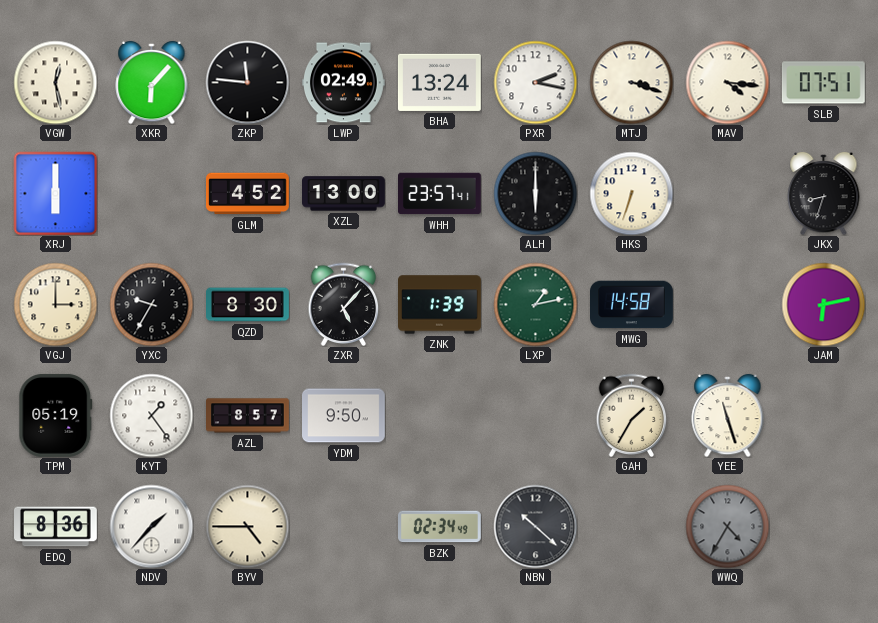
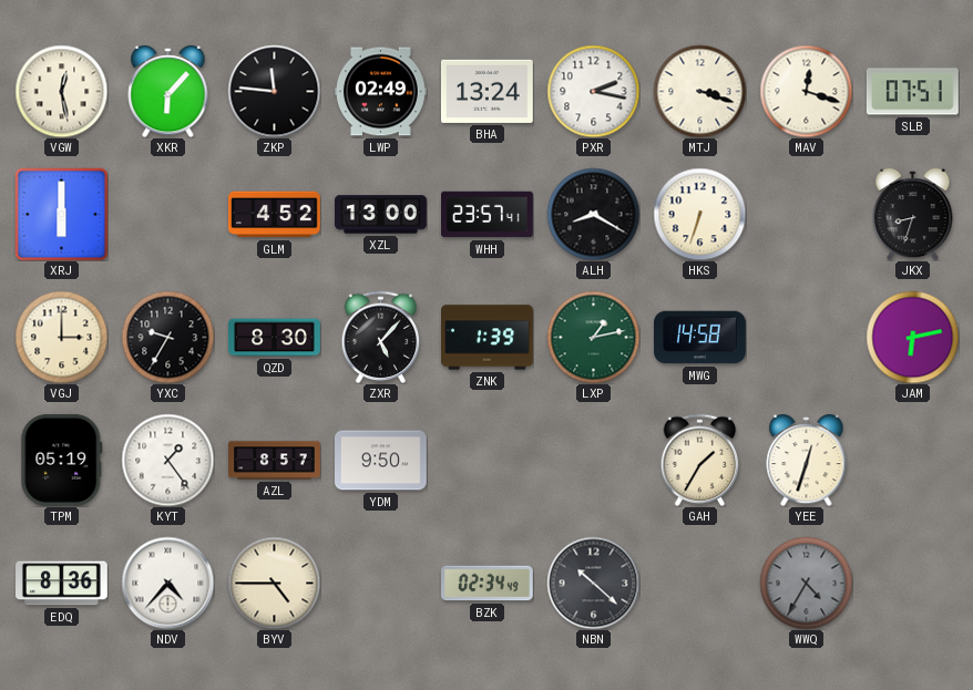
MAV: 4:16 -> 12:18 (806, 91)
ALH: 6:00 -> 8:20 (593, 214)
YEE: 11:27 -> 12:33 (807, 460)
NDV: 1:37 -> 4:37 (167, 583)
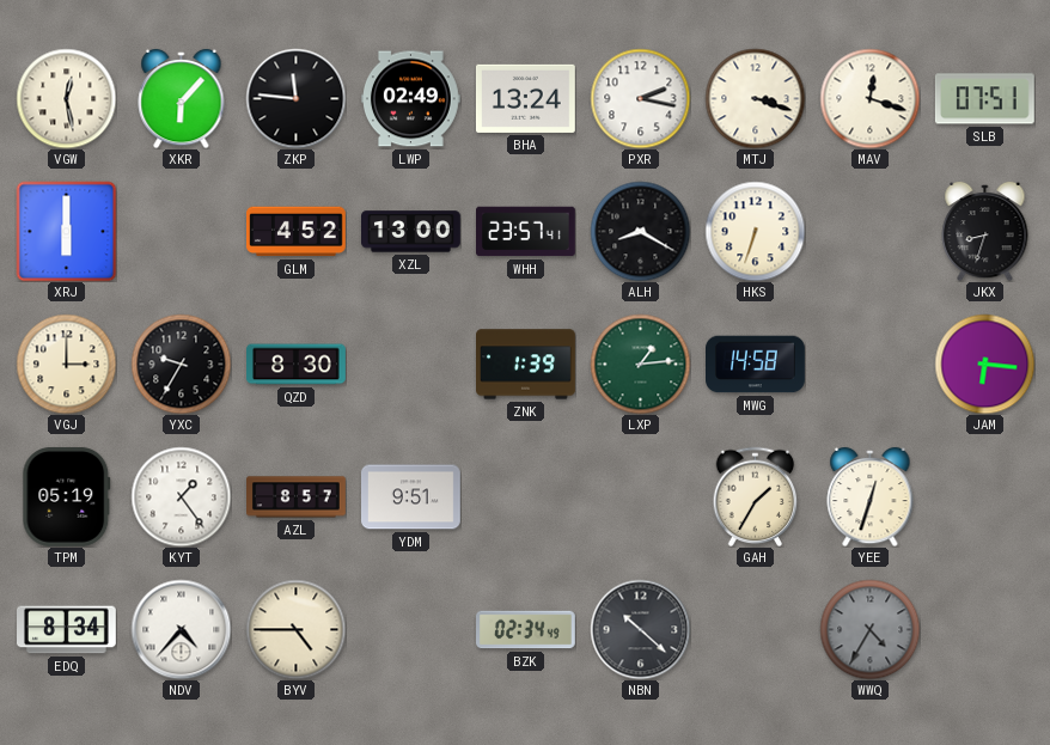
ZXR: 5:07 -> none (381, 337)
LXP: 1:13 -> 1:14 (640, 364)
JAM: 6:13 -> 6:16 (984, 364)
YDM: 9:50 -> 9:51 (411, 497)
EDQ: 8:36 -> 8:34 (67, 630)
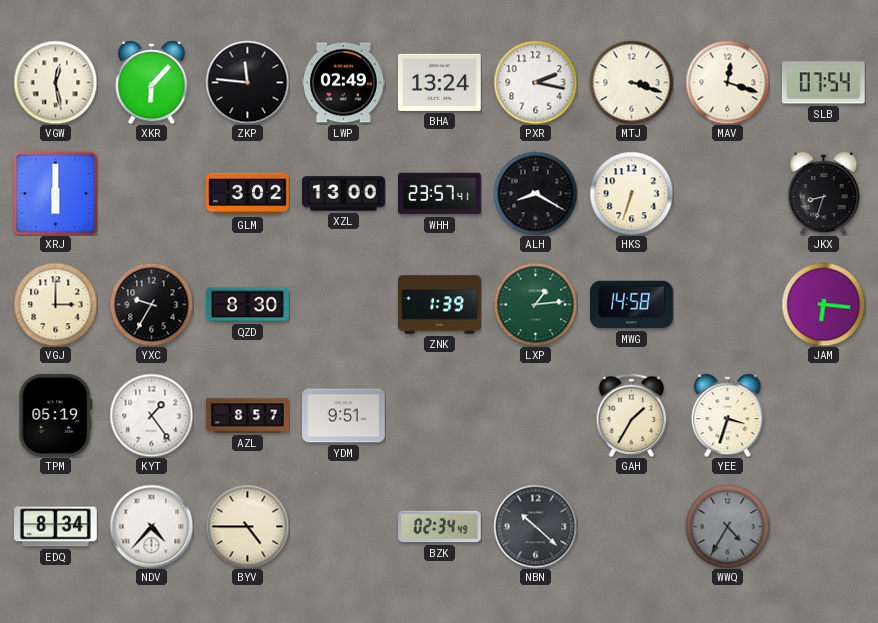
SLB: 07:51 -> 07:54 (823, 83)
GLM: 4:52 -> 3:02 (248, 194)
YEE: 12:33 -> 3:33 (728, 415)
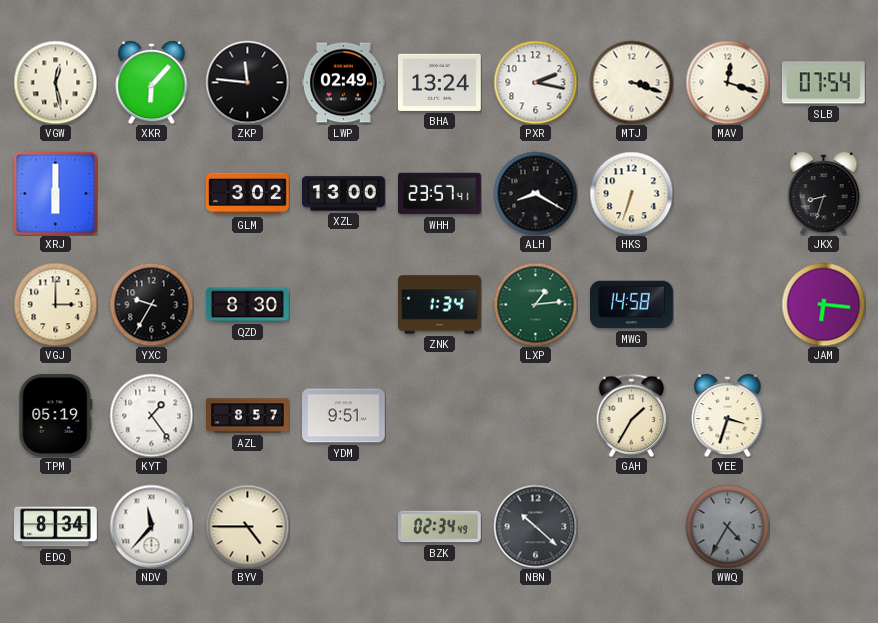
ZNK: 1:39 -> 1:34 (440, 305)
NDV: 4:37 -> 11:37 (151, 526)
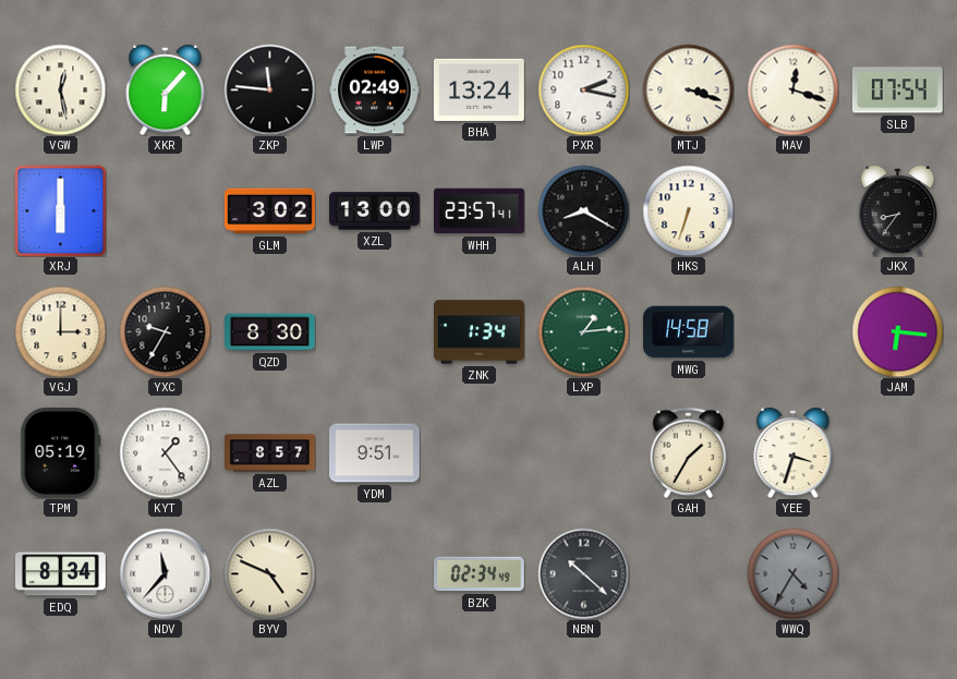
JKX: 8:33 -> 8:36 (898, 210)
BYV: 4:45 -> 4:49 (269, 573)
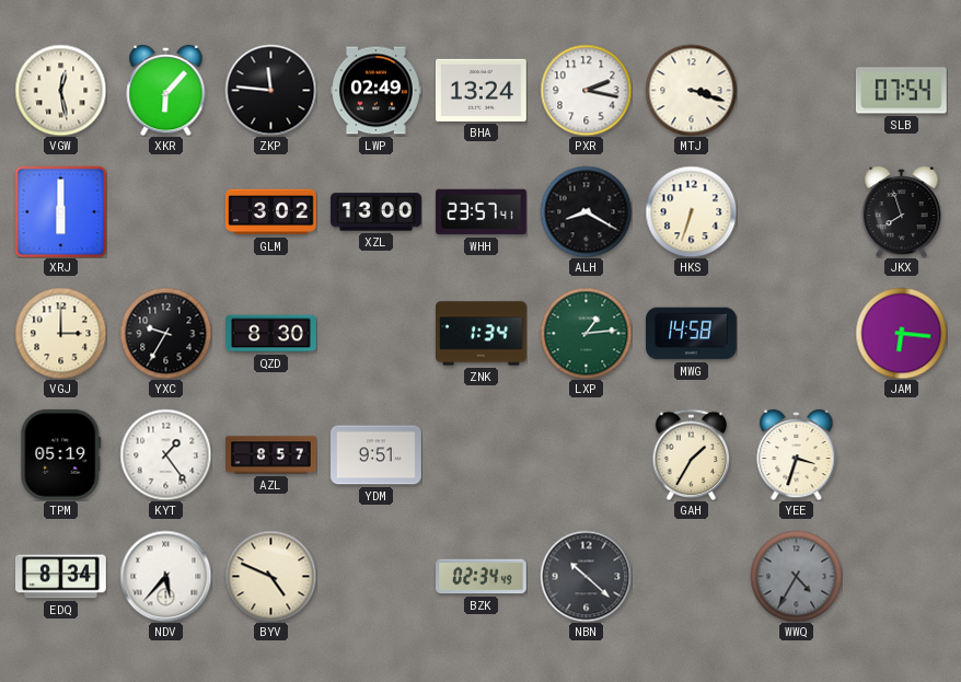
MAV: 12:18 -> none (792, 89)
JKX: 8:36 -> 7:57 (902, 211)
NDV: 11:37 -> 5:37 (165, 576)
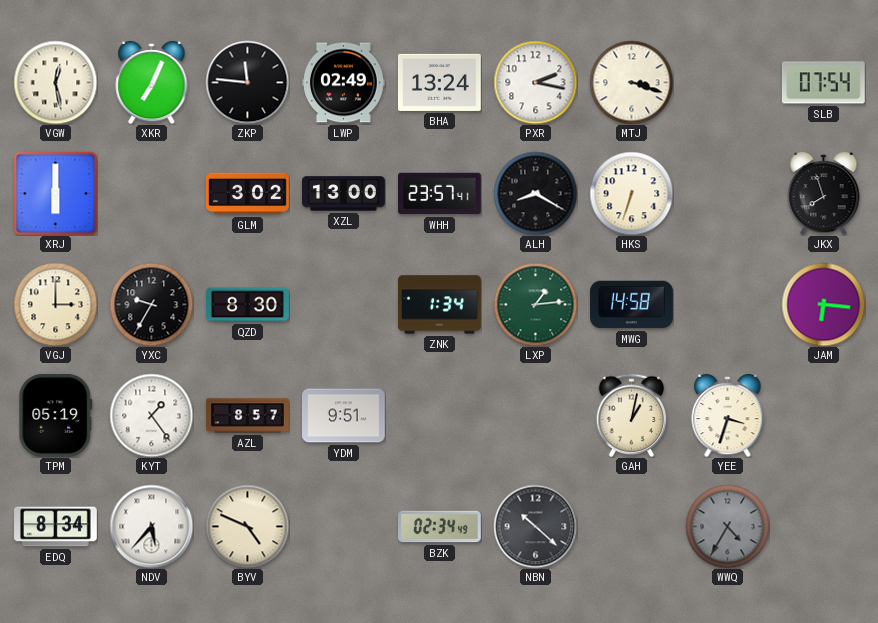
XKR: 6:07 -> 7:04 (152, 82)
GAH: 1:35 -> 1:02 (632, 415)
